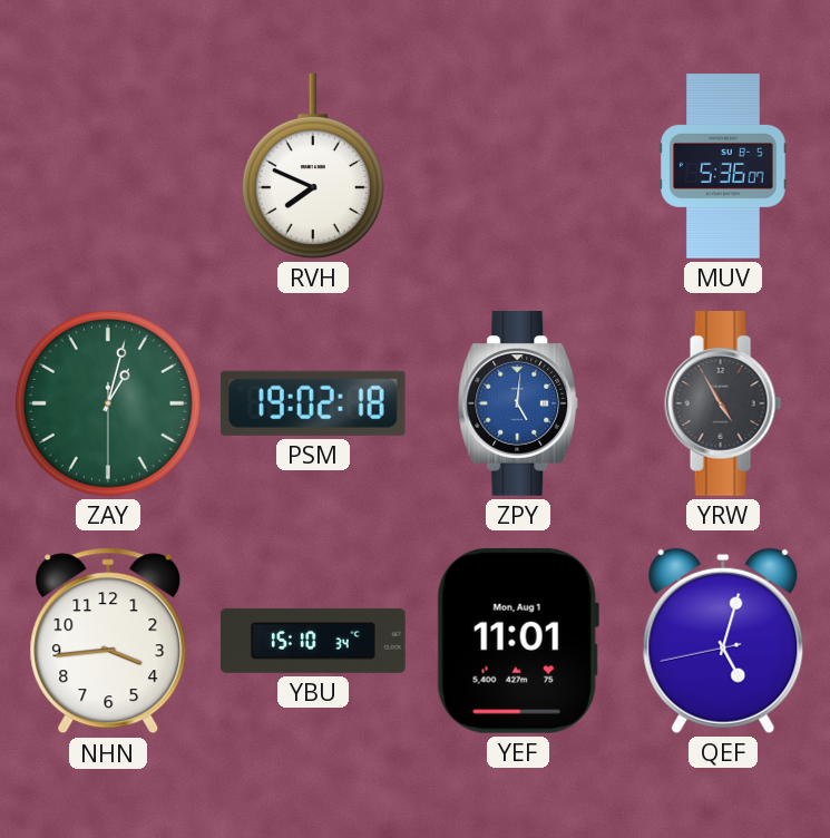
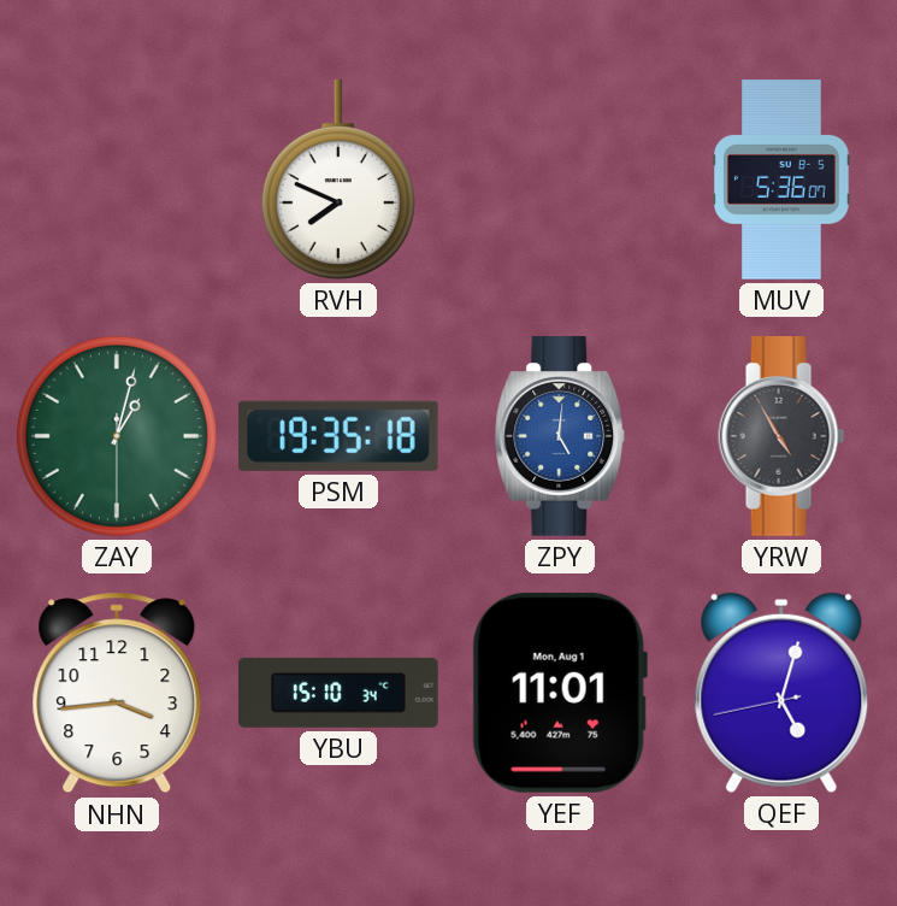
PSM: 19:02 -> 19:35 (338, 436)
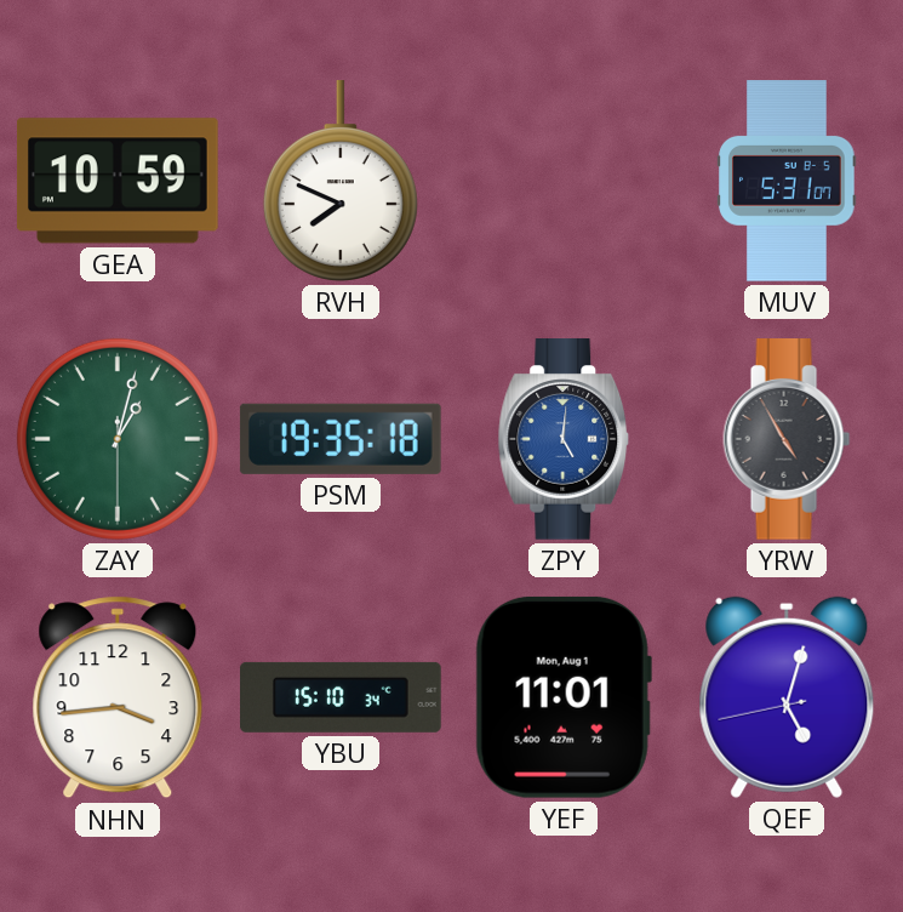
GEA: none -> 10:59 (118, 181)
MUV: 5:36 -> 5:31 (787, 181)
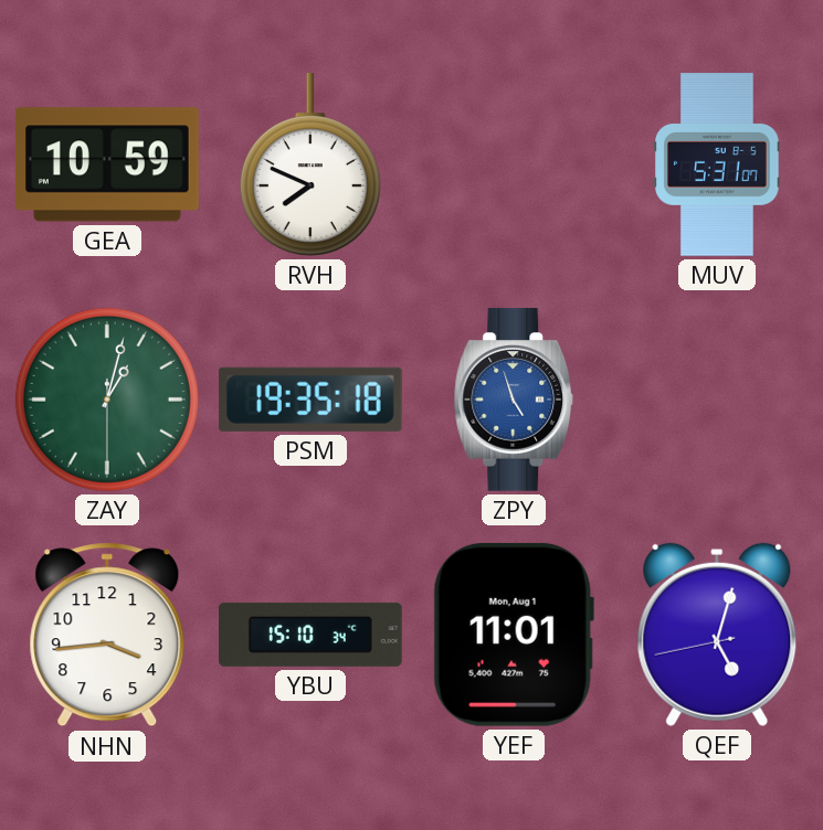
ZPY: 5:01 -> 4:57 (514, 401)
YRW: 4:55 -> none (787, 440)
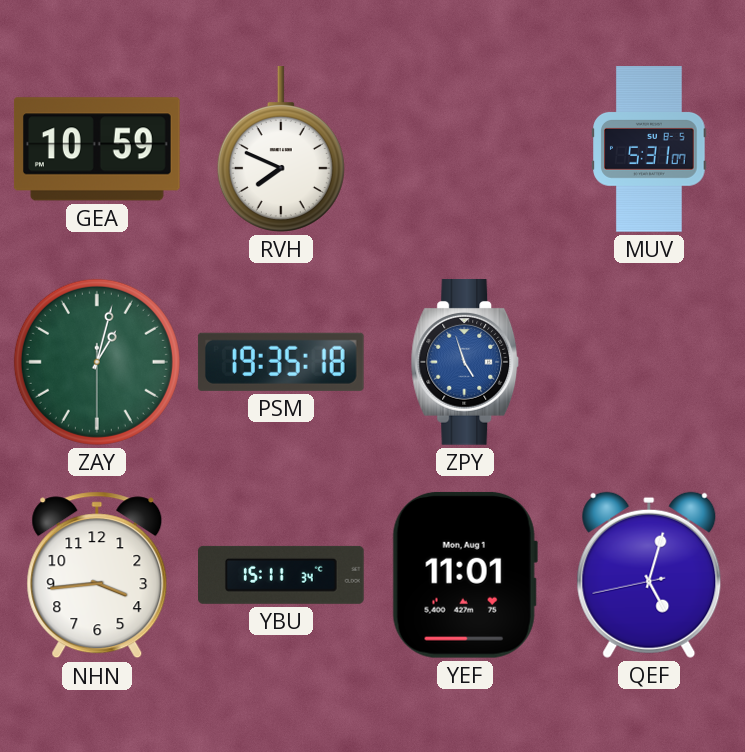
YBU: 15:10 -> 15:11 (282, 575)
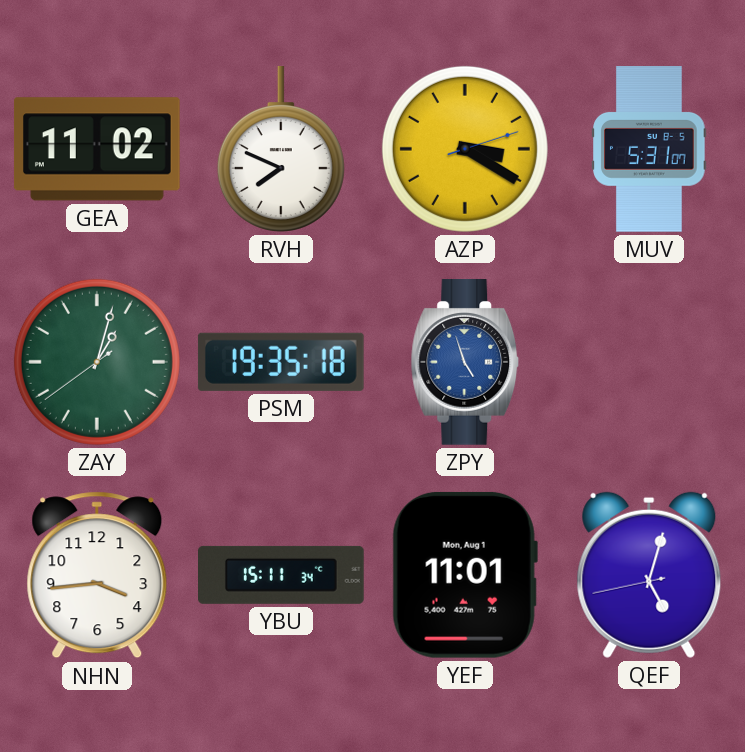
GEA: 10:59 -> 11:02 (97, 149)
AZP: none -> 3:20 (465, 149)
ZAY: 1:02:30 -> 1:02:39 (97, 362)
